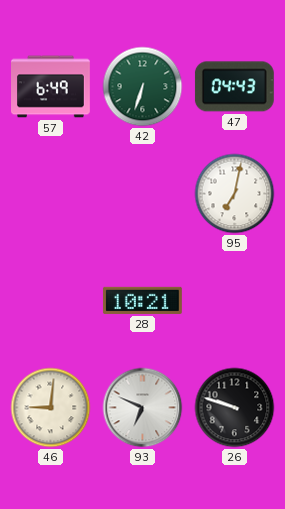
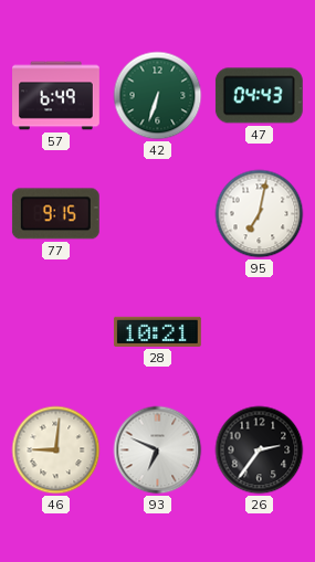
77: none -> 9:15 (55, 214)
26: 9:48 -> 2:36 (260, 450)
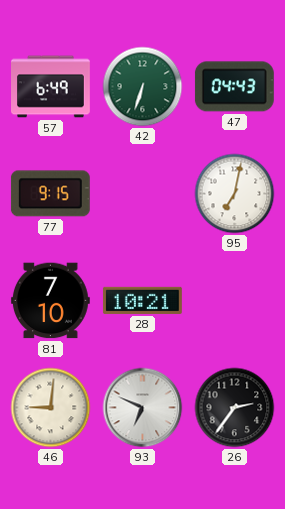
81: none -> 7:10 (50, 301)
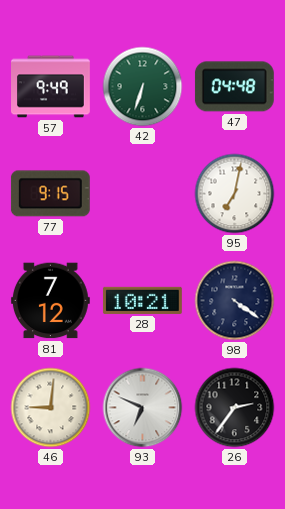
57: 6:49 -> 9:49 (51, 87)
47: 04:43 -> 04:48 (234, 87)
81: 7:10 -> 7:12 (50, 301)
98: none -> 4:21 (235, 301)
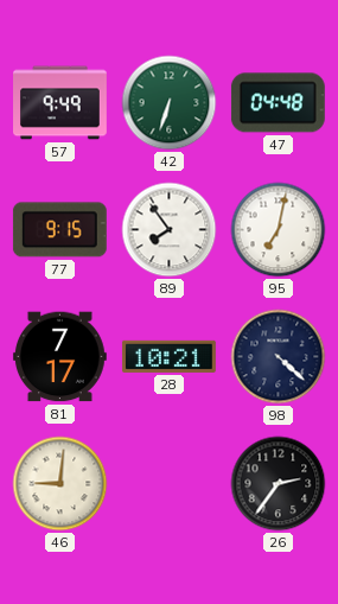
89: none -> 7:54 (170, 230)
81: 7:12 -> 7:17 (59, 357)
98: 4:21 -> 4:22 (279, 357)
93: 6:49 -> none (143, 408)
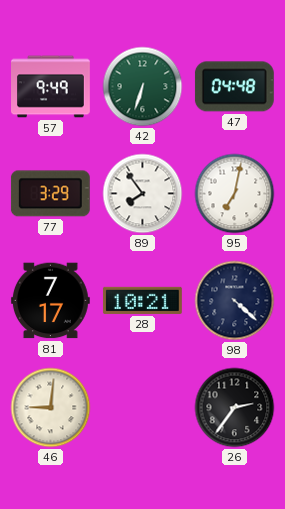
77: 9:15 -> 3:29 (50, 194)
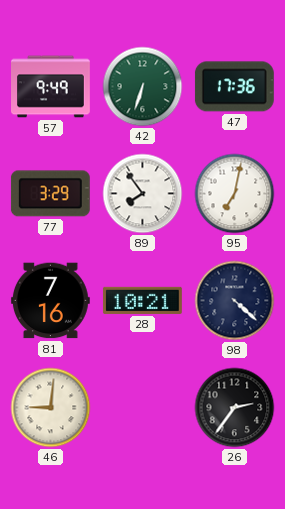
47: 04:48 -> 17:36 (234, 87)
81: 7:17 -> 7:16 (50, 301)
